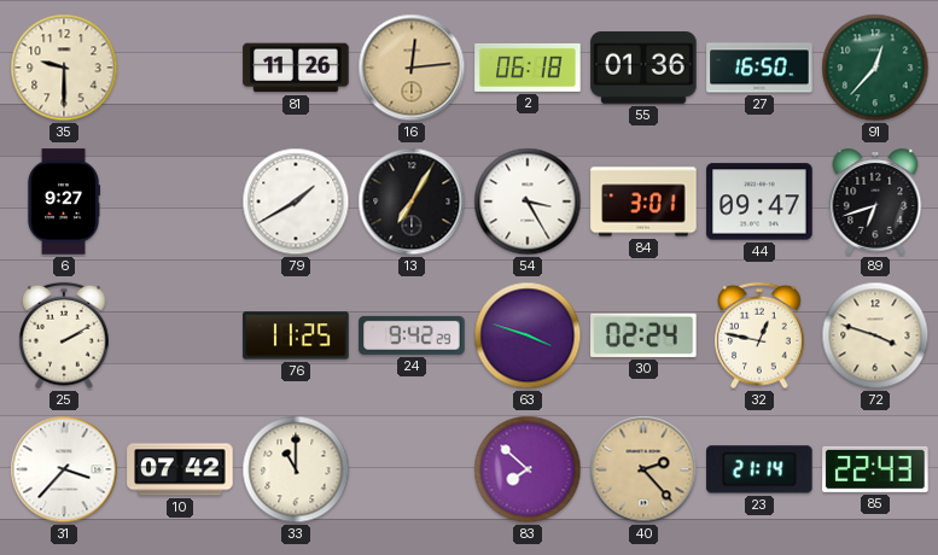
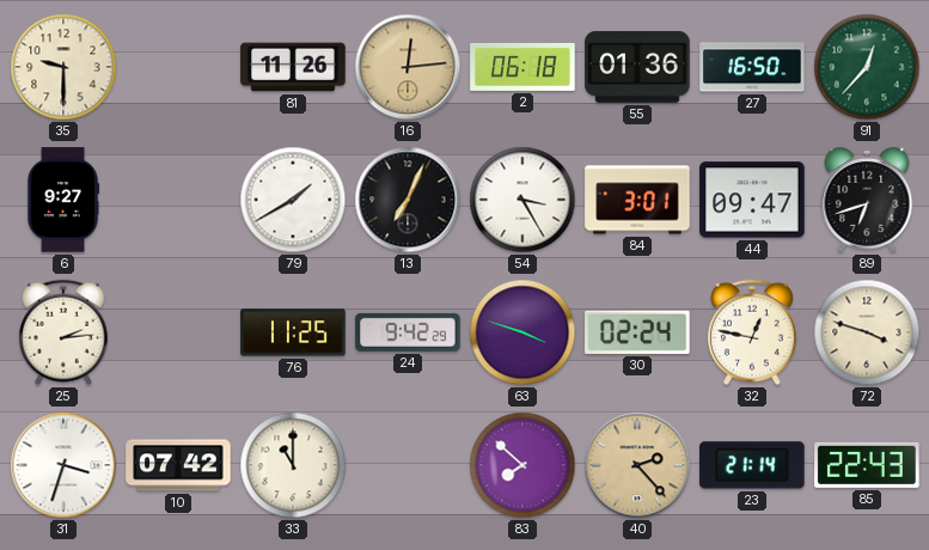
13: 7:05 -> 7:04 (408, 200)
25: 2:10 -> 2:14 (63, 332)
31: 3:37 -> 3:33 (63, 465)
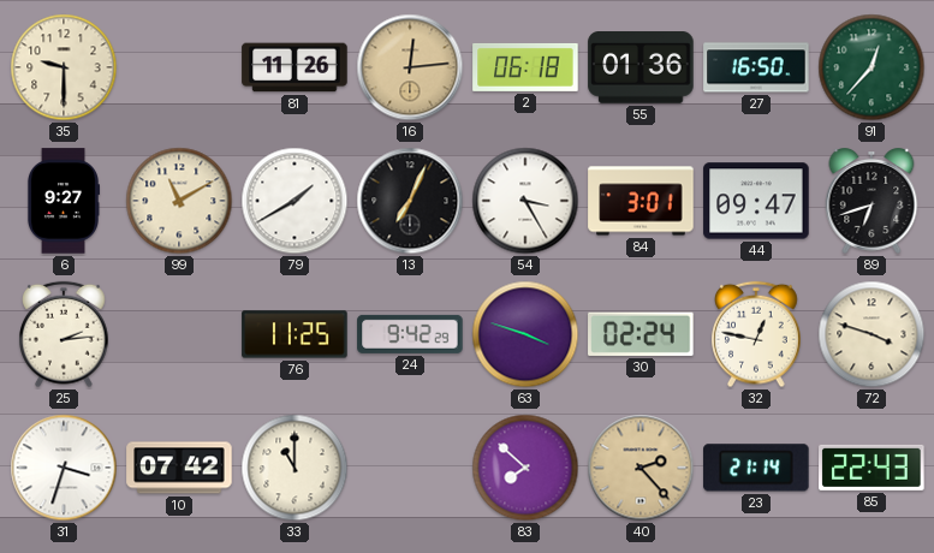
99: none -> 11:10 (179, 201)
